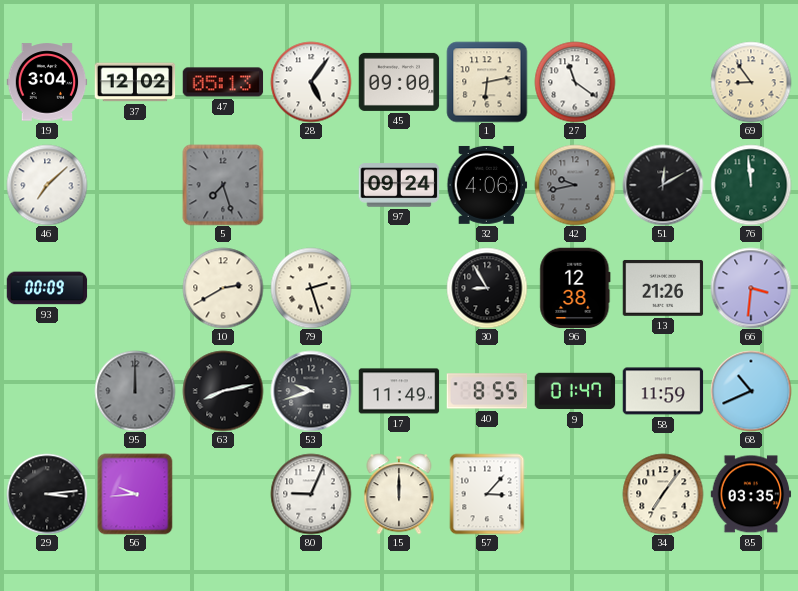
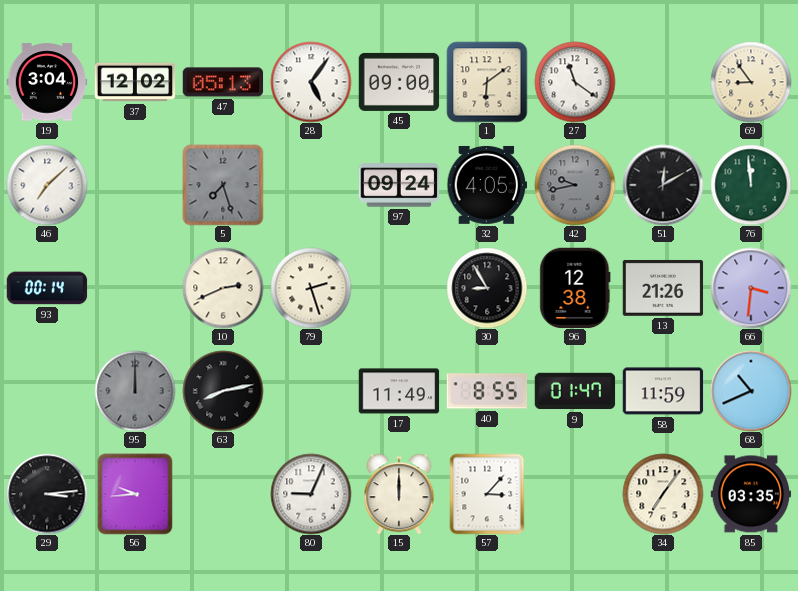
1: 6:13 -> 6:09 (487, 82)
32: 4:06 -> 4:05 (487, 185)
93: 00:09 -> 00:14 (47, 288)
10: 2:40 -> 2:41 (223, 288)
53: 9:42 -> none (311, 391)
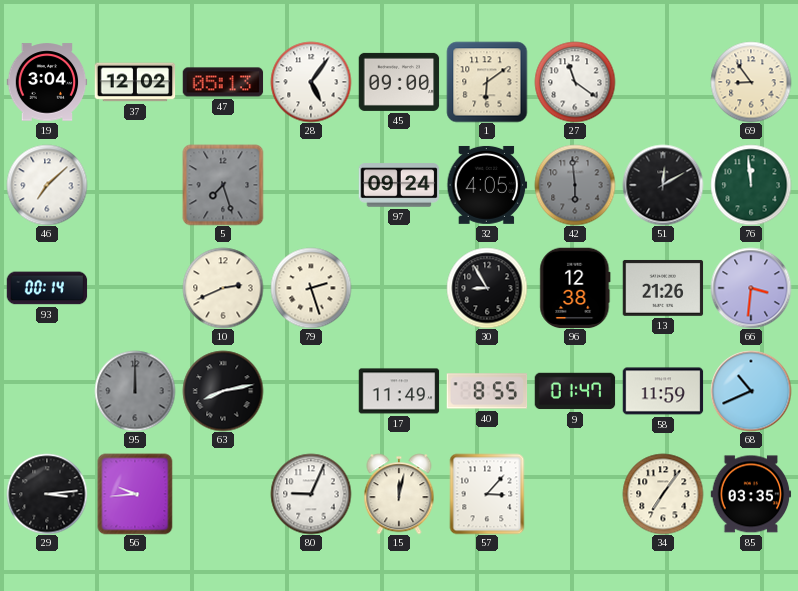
42: 9:43 -> 5:59 (575, 185)
15: 12:00 -> 12:02 (399, 494)
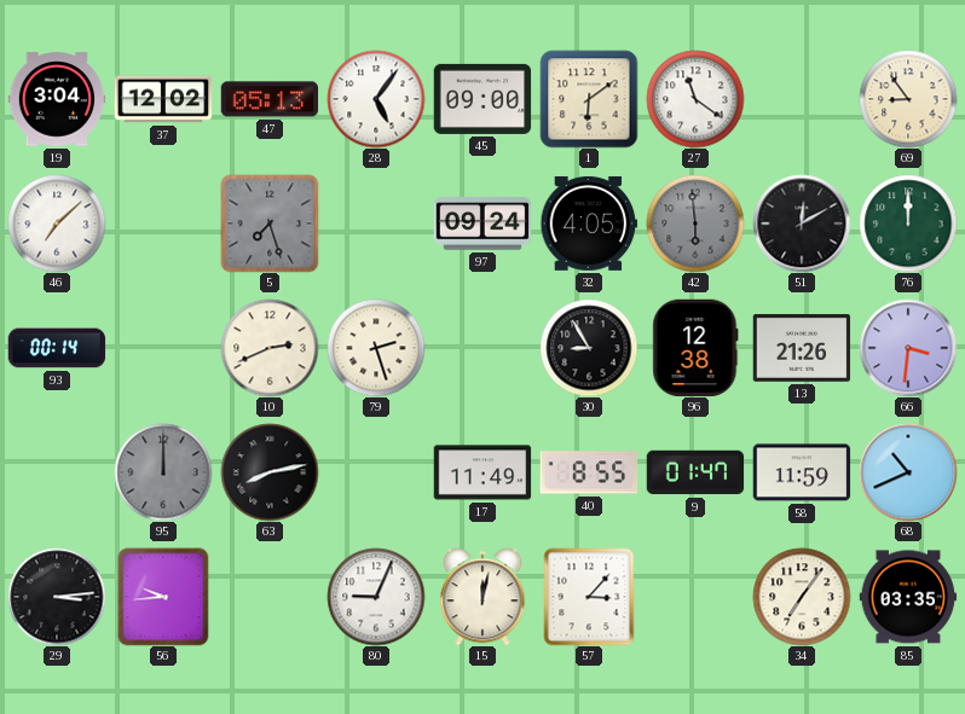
76: 11:59 -> 12:00 (908, 224)
